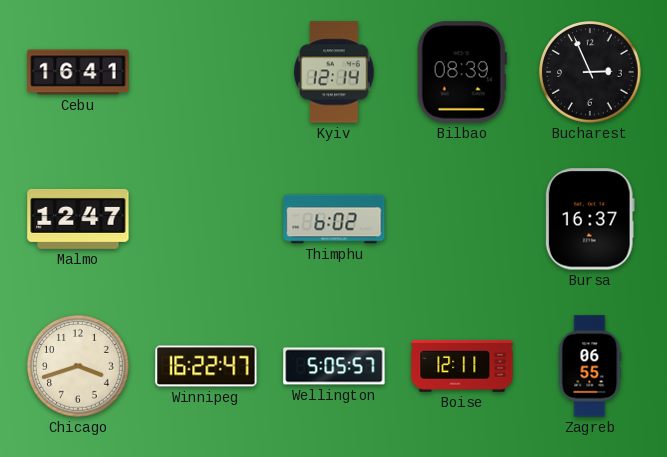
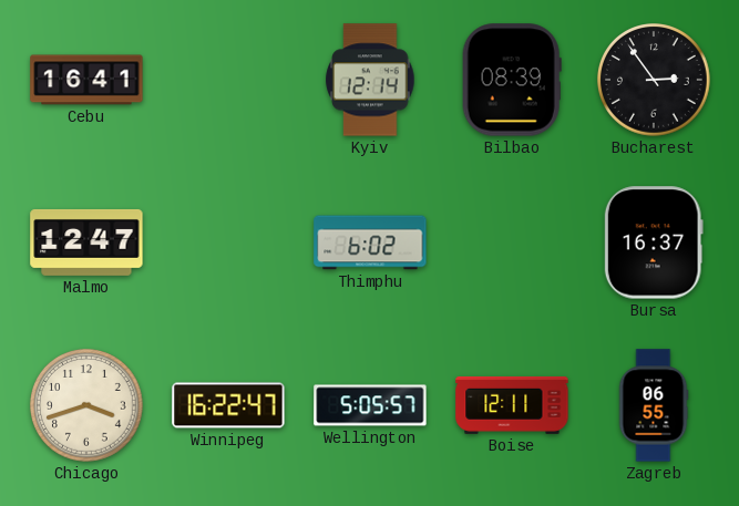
Bucharest: 2:56 -> 2:54 (655, 81)
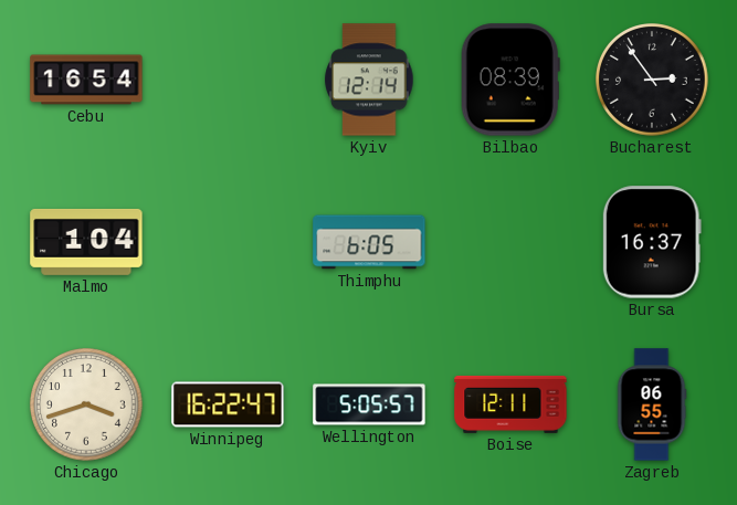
Cebu: 16:41 -> 16:54 (86, 80)
Malmo: 12:47 -> 1:04 (86, 242)
Thimphu: 6:02 -> 6:05 (369, 242)
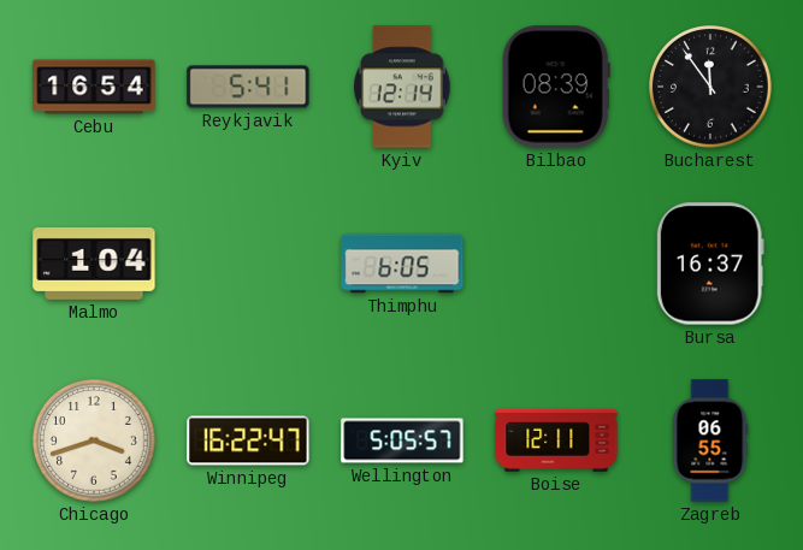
Reykjavik: none -> 5:41 (248, 87)
Bucharest: 2:54 -> 11:54 (712, 88)
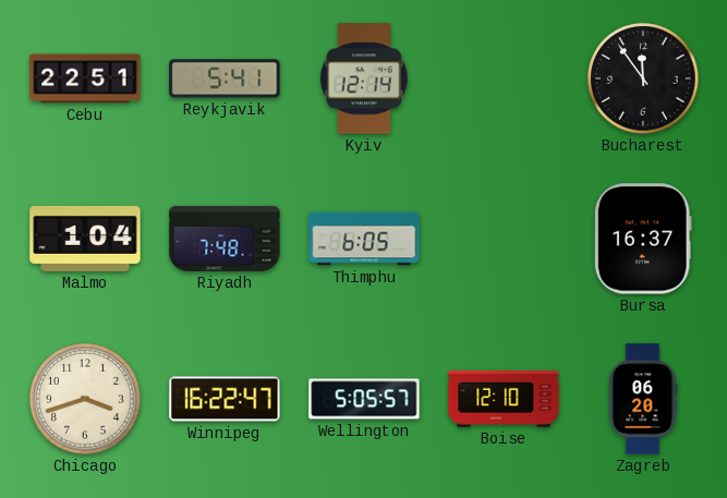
Cebu: 16:54 -> 22:51 (85, 78)
Bilbao: 08:39 -> none (556, 87)
Riyadh: none -> 7:48 (225, 239)
Boise: 12:11 -> 12:10 (504, 399)
Zagreb: 06:55 -> 06:20 (643, 399)
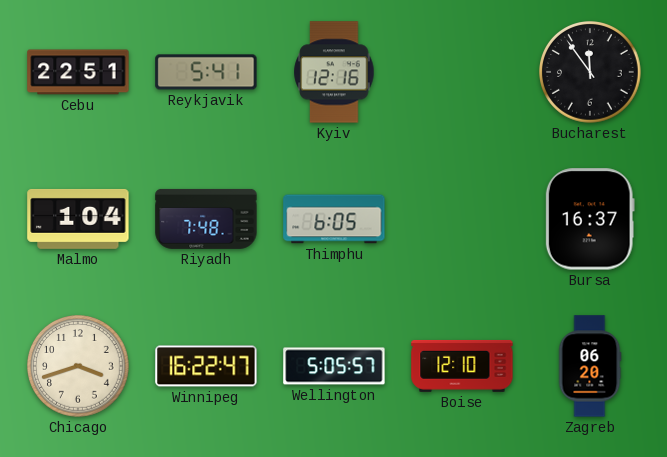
Kyiv: 12:14 -> 12:16 (334, 72)
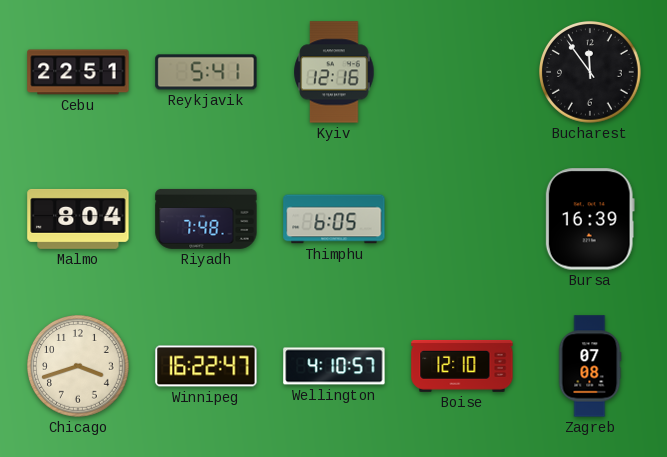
Malmo: 1:04 -> 8:04 (78, 219)
Bursa: 16:37 -> 16:39 (590, 219)
Wellington: 5:05 -> 4:10 (334, 366)
Zagreb: 06:20 -> 07:08 (590, 366)
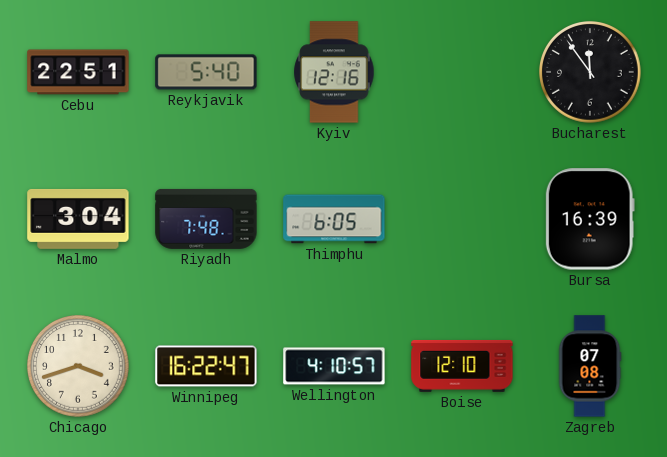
Reykjavik: 5:41 -> 5:40 (206, 72)
Malmo: 8:04 -> 3:04 (78, 219)
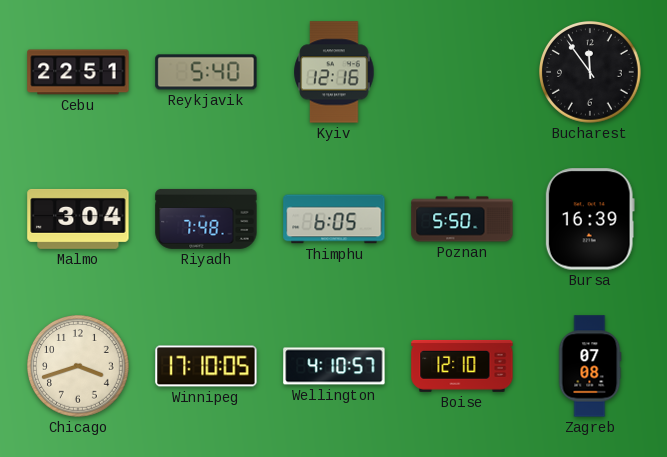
Poznan: none -> 5:50 (462, 219)
Winnipeg: 16:22 -> 17:10 (206, 366)
